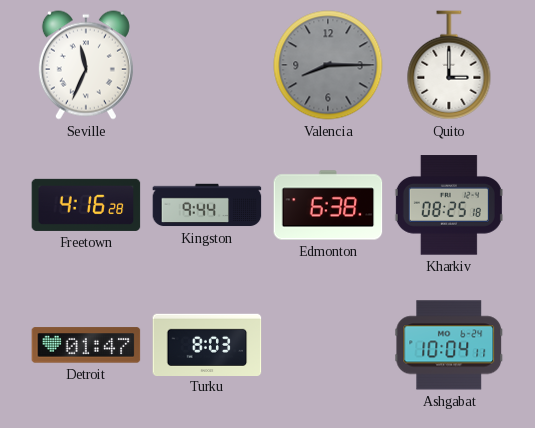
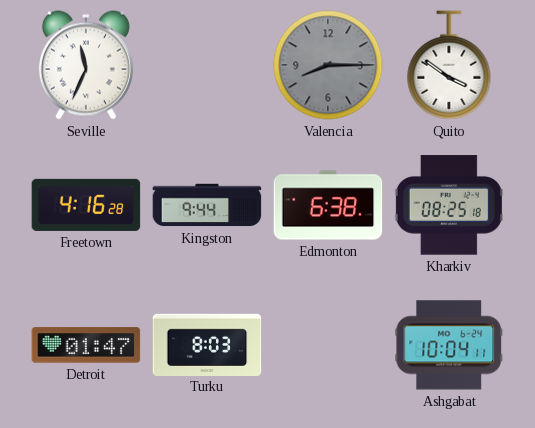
Quito: 3:00 -> 3:51 (449, 65)
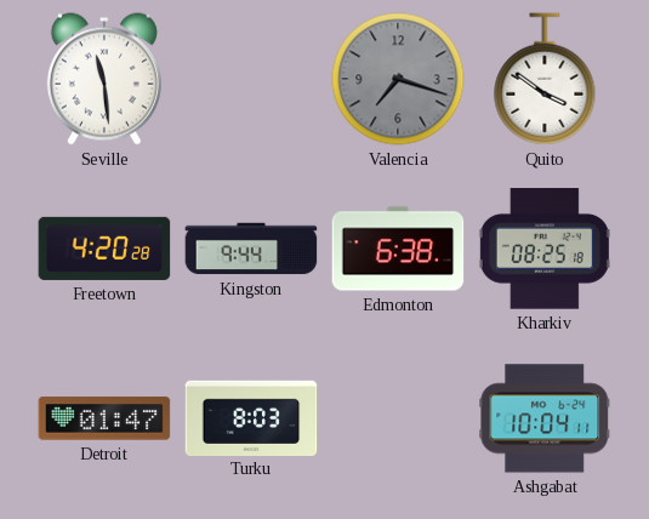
Seville: 11:34 -> 11:29 (104, 79)
Valencia: 8:15 -> 7:18 (398, 79)
Freetown: 4:16 -> 4:20 (104, 249)
